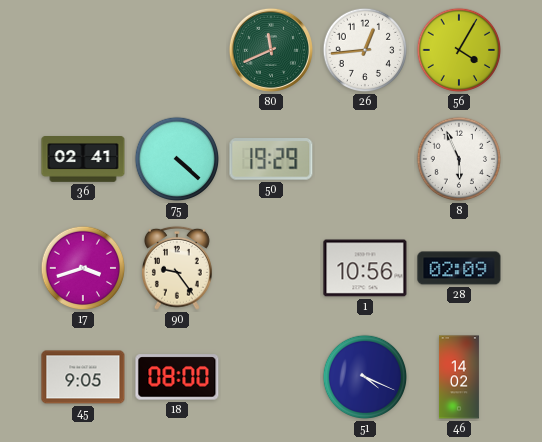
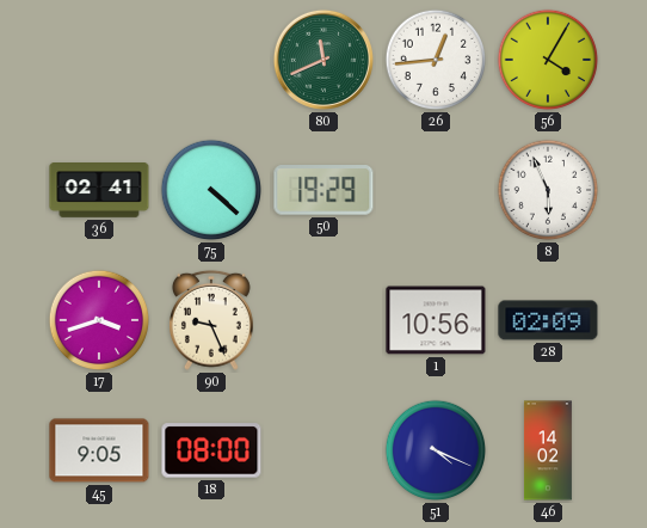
90: 9:24 -> 9:26 (211, 320)
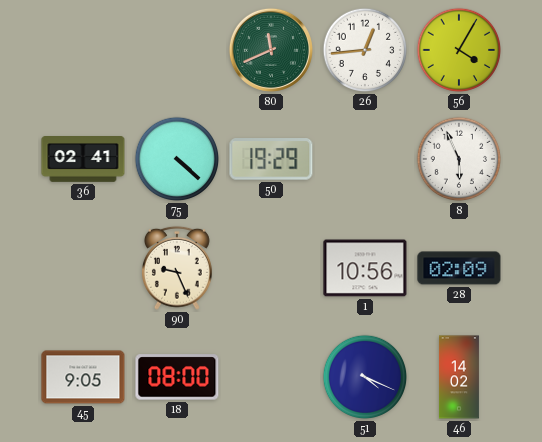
17: 3:42 -> none (99, 320)
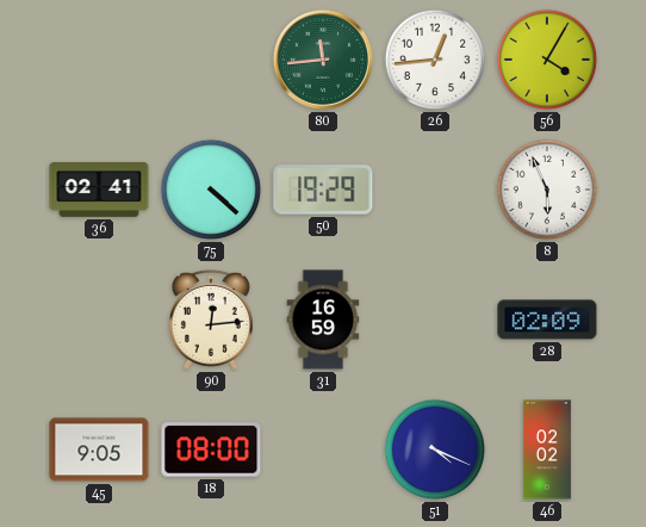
80: 11:41 -> 11:44 (323, 60)
90: 9:26 -> 12:14 (211, 320)
31: none -> 16:59 (323, 320)
1: 10:56 -> none (365, 268)
46: 14:02 -> 02:02 (547, 449)
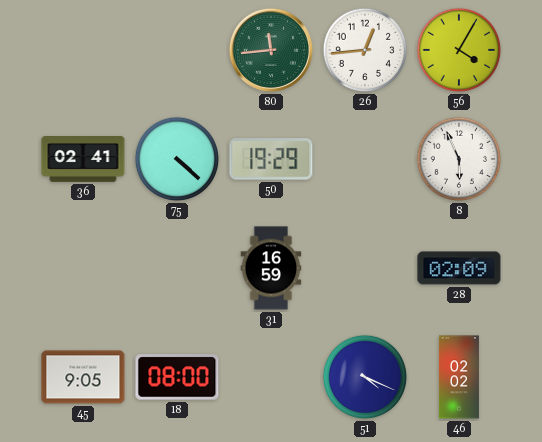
90: 12:14 -> none (211, 320)
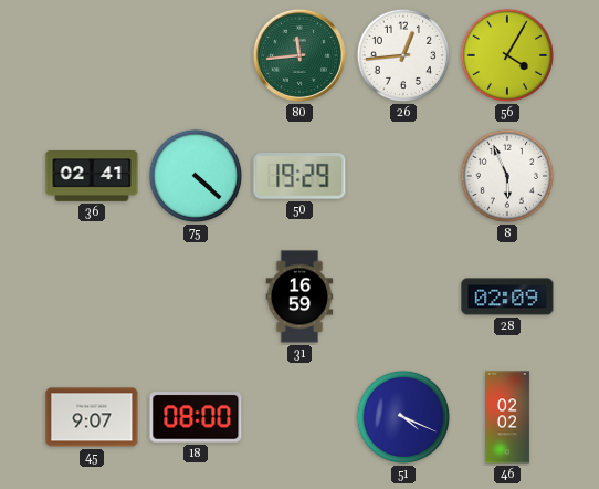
45: 9:05 -> 9:07 (92, 417)
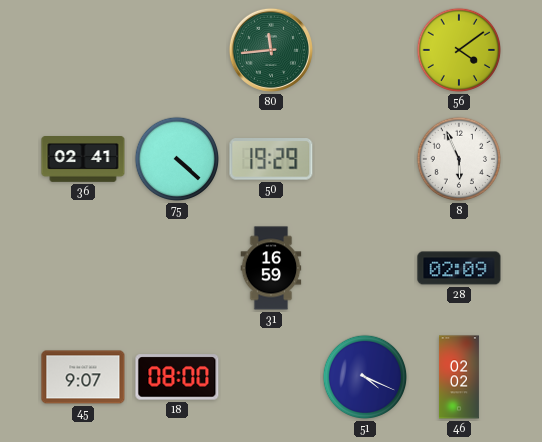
26: 12:44 -> none (403, 55)
56: 4:05 -> 4:09 (459, 50)
